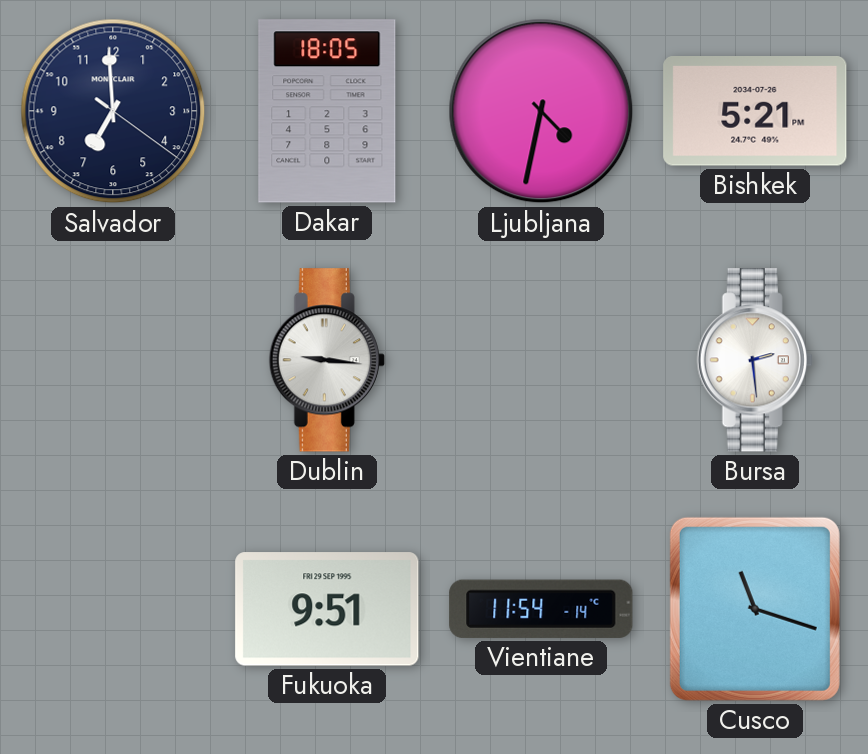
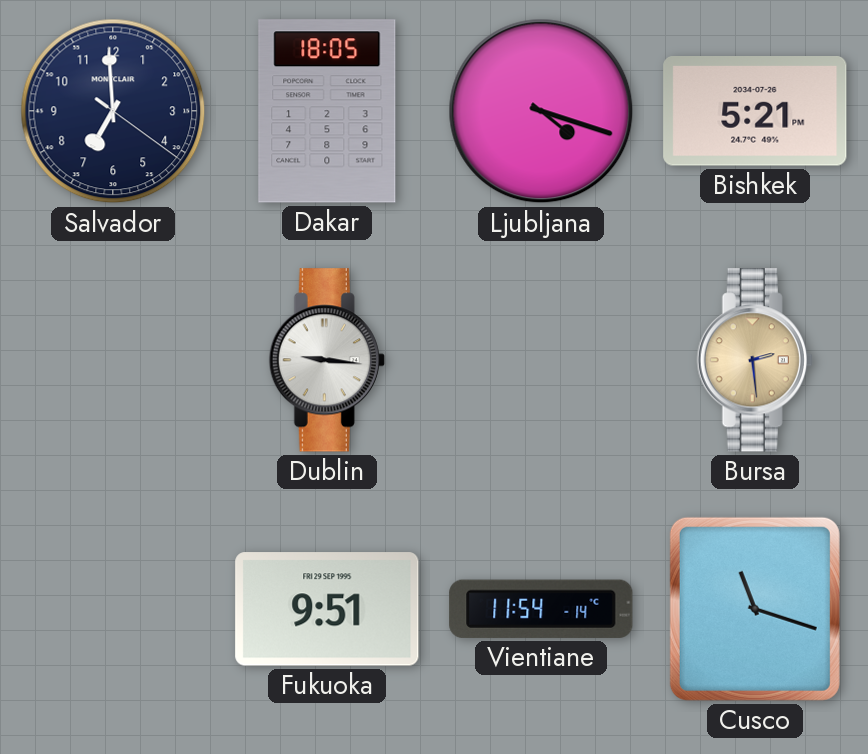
Ljubljana: 4:32 -> 4:18 (541, 111)
Bursa dial: white -> champagne (755, 360)
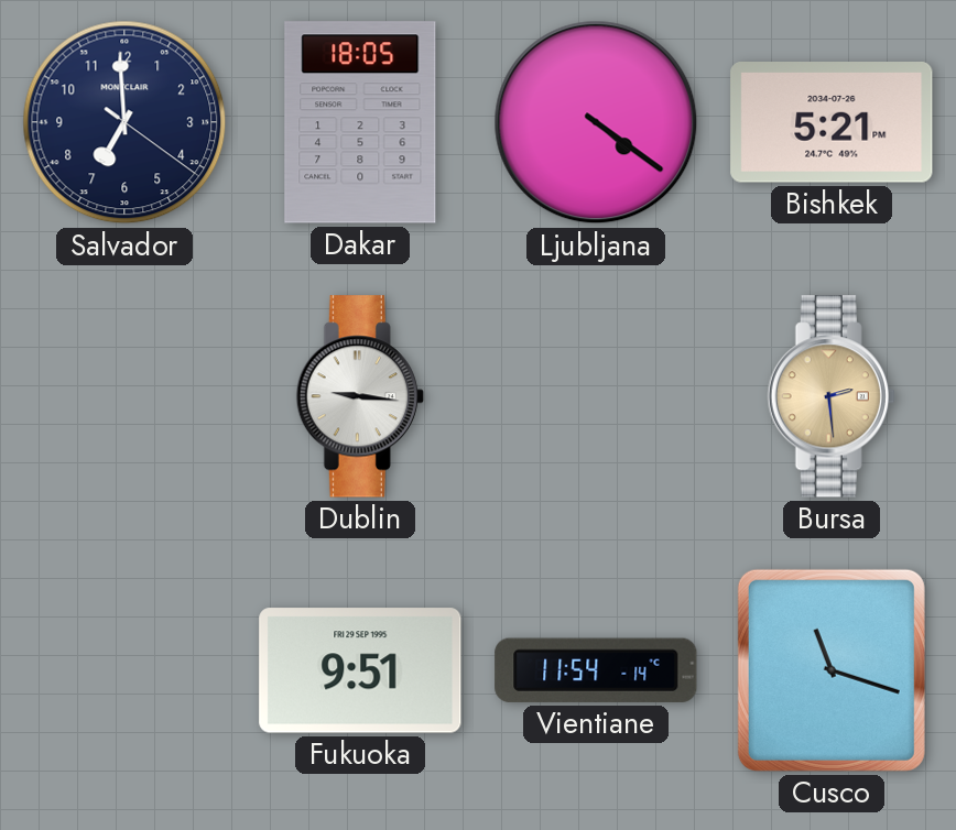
Ljubljana: 4:18 -> 4:21 (596, 122)
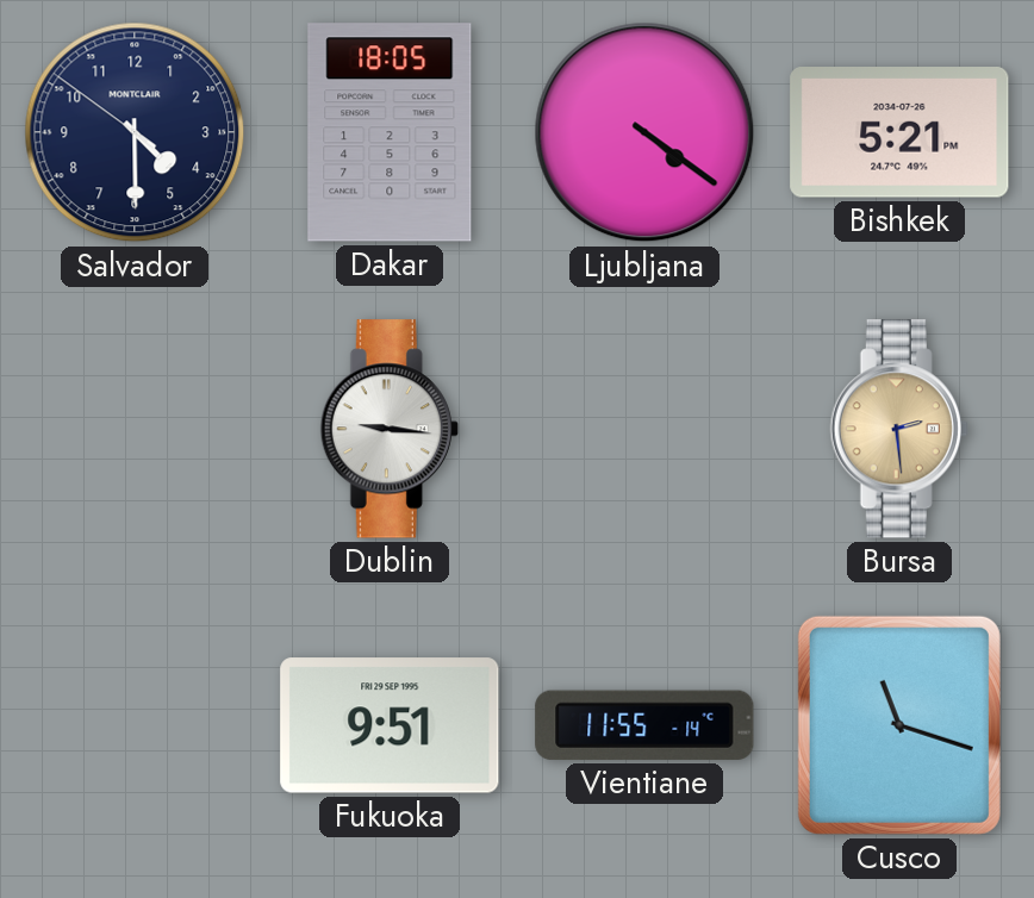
Salvador: 6:59 -> 4:29 (135, 132)
Vientiane: 11:54 -> 11:55 (644, 725)
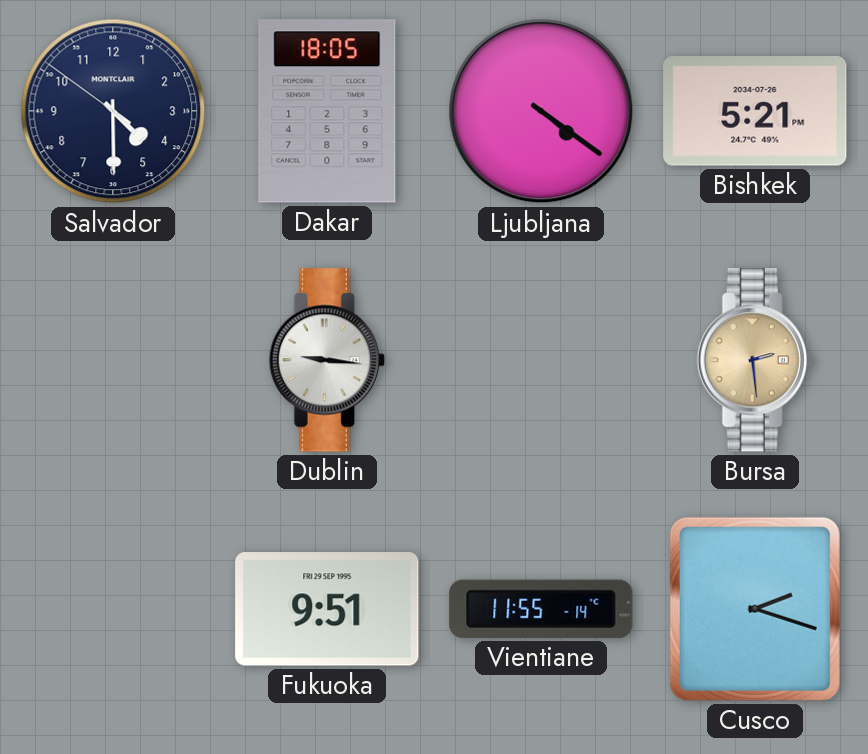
Cusco: 11:18 -> 2:18 (755, 609)
